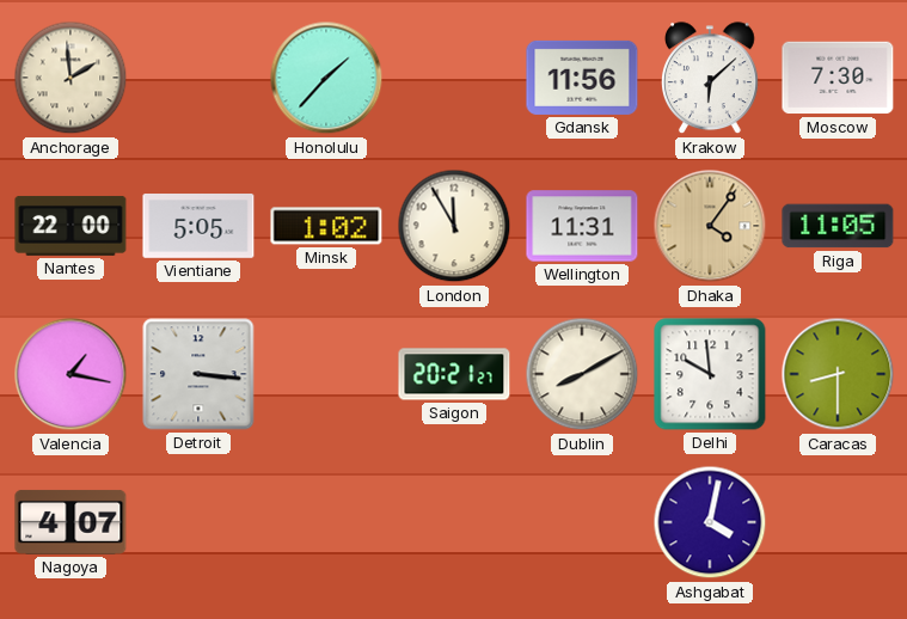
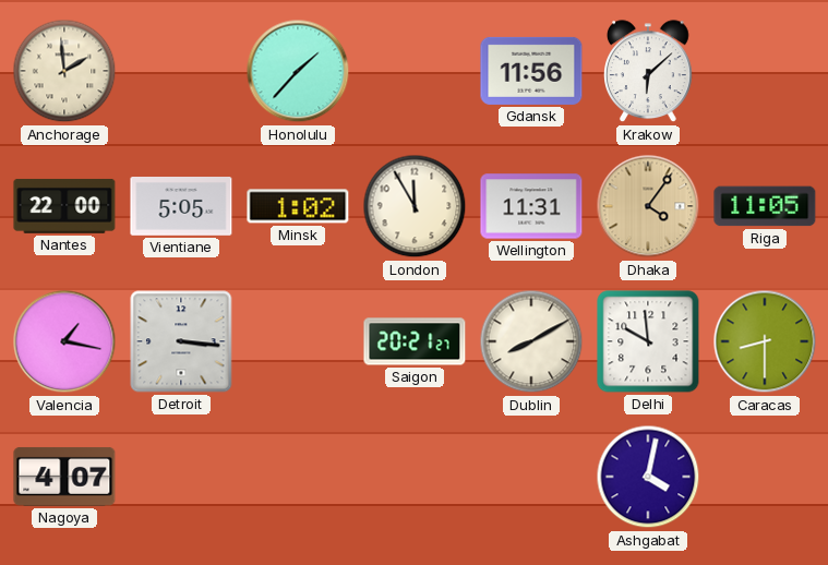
Moscow: 7:30 -> none (838, 78)
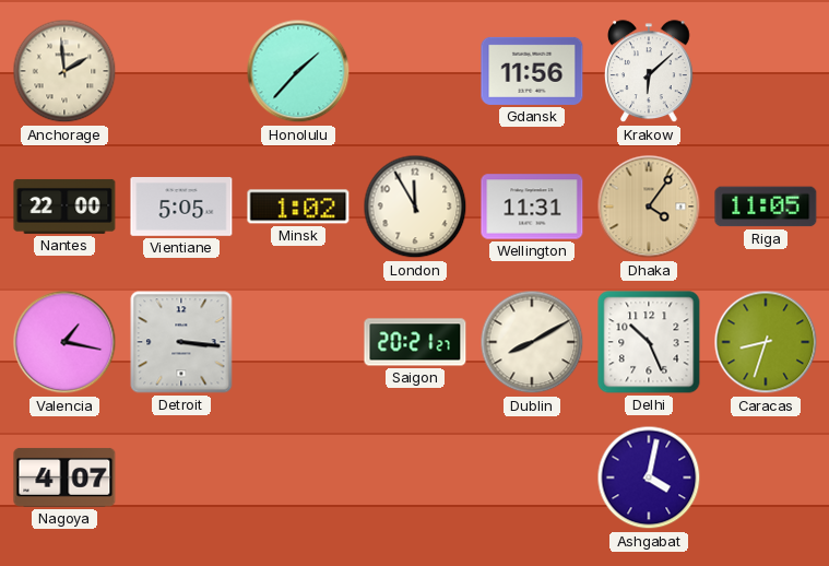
Delhi: 9:59 -> 10:26 (649, 342)
Caracas: 8:30 -> 8:33 (766, 342)
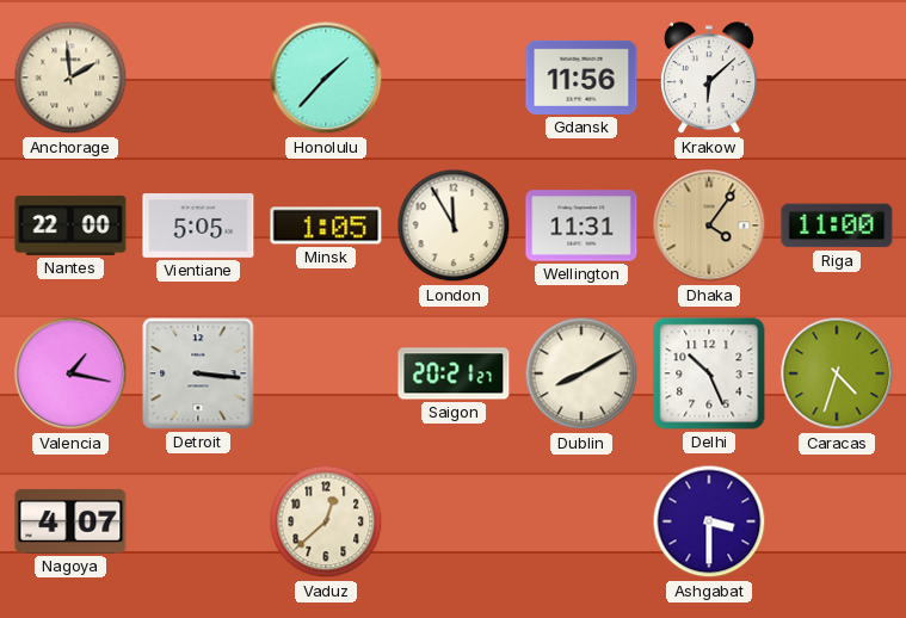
Minsk: 1:02 -> 1:05 (326, 225)
Riga: 11:05 -> 11:00 (837, 225)
Caracas: 8:33 -> 4:33 (837, 373)
Vaduz: none -> 12:38 (326, 521)
Ashgabat: 4:02 -> 3:30 (709, 521)
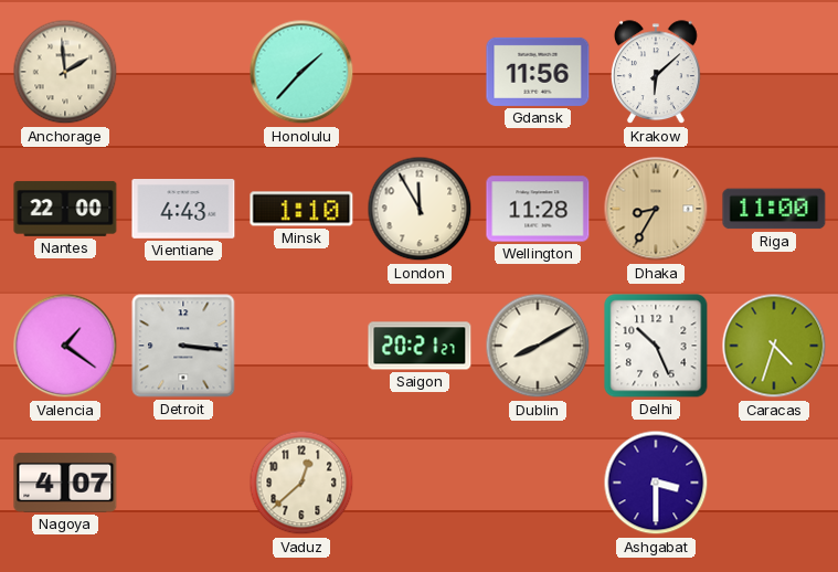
Vientiane: 5:05 -> 4:43 (183, 210)
Minsk: 1:05 -> 1:10 (301, 209)
Wellington: 11:31 -> 11:28 (538, 209)
Dhaka: 4:06 -> 8:35 (656, 209)
Valencia: 1:17 -> 1:21 (65, 346)
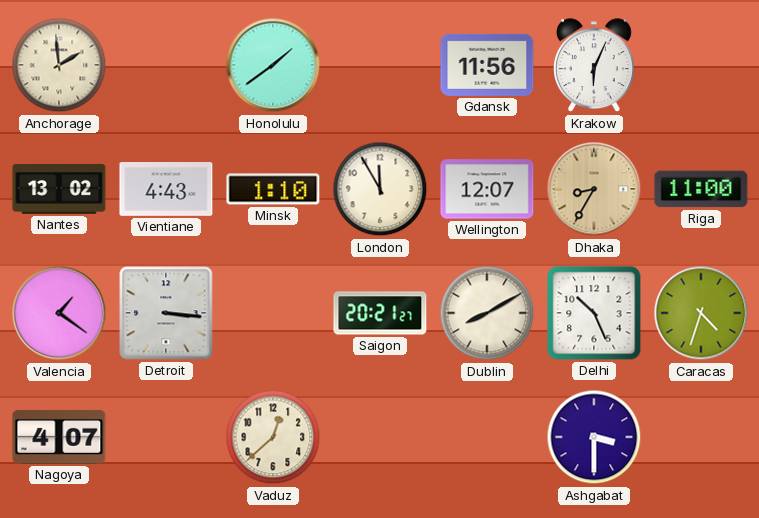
Honolulu: 1:37 -> 1:39 (273, 65)
Krakow: 6:08 -> 6:04 (595, 66)
Nantes: 22:00 -> 13:02 (59, 189)
Wellington: 11:28 -> 12:07 (487, 189)
